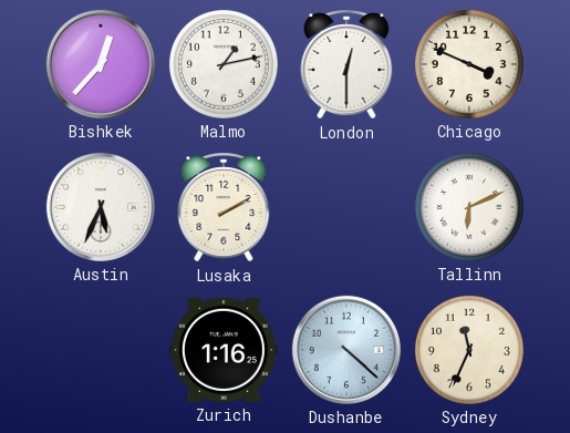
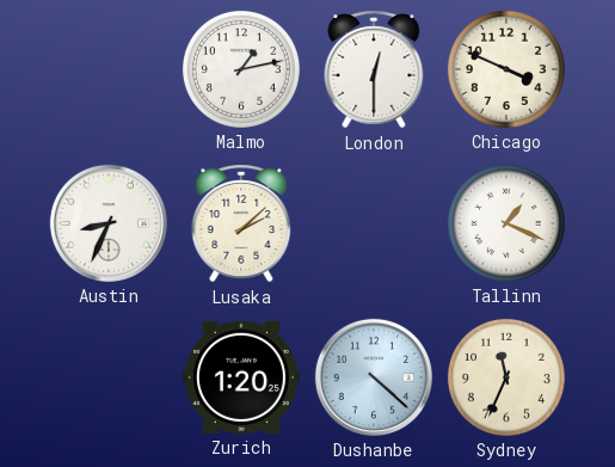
Bishkek: 12:37 -> none (101, 64)
Austin: 5:34 -> 8:34 (109, 223)
Lusaka: 2:10 -> 2:08 (241, 223)
Tallinn: 6:11 -> 1:19 (506, 223)
Zurich: 1:16 -> 1:20 (241, 377)
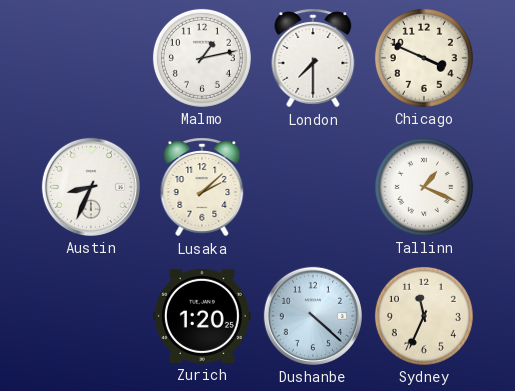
London: 12:30 -> 7:30 (313, 58)
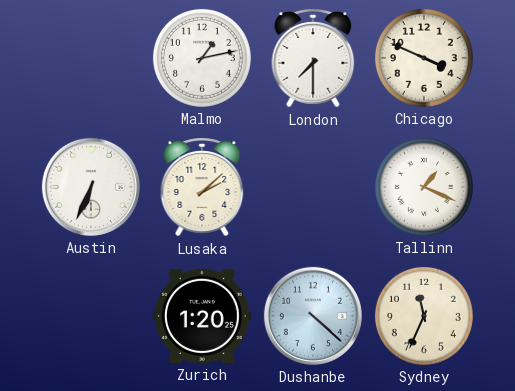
Austin: 8:34 -> 6:34 (91, 187)
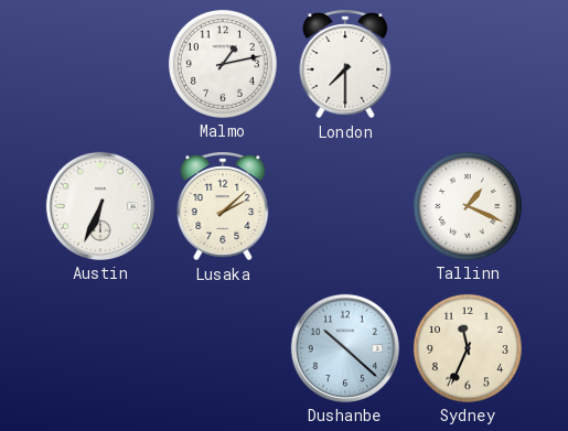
Chicago: 3:49 -> none (424, 58)
Zurich: 1:20 -> none (202, 316)
Dushanbe: 4:22 -> 10:22 (345, 348)
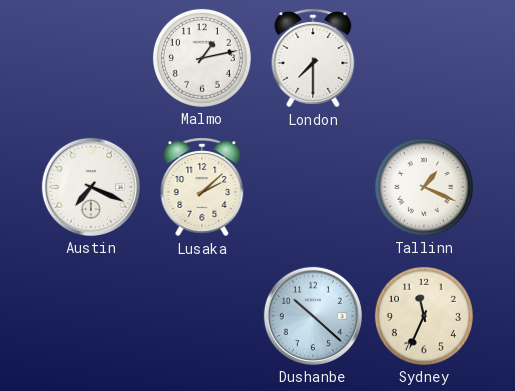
Austin: 6:34 -> 7:19 (91, 187)
